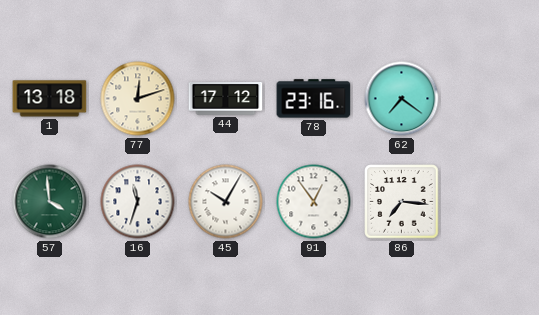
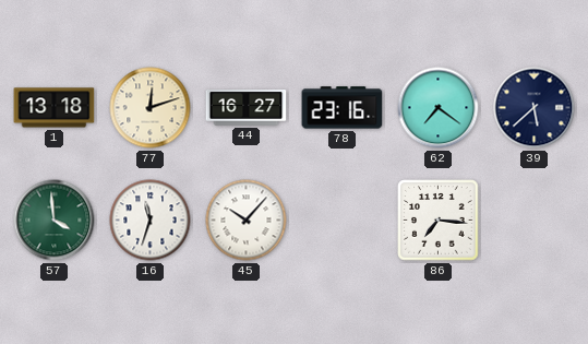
44: 17:12 -> 16:27 (247, 108)
39: none -> 5:38 (535, 108)
45: 10:05 -> 10:07 (247, 221)
91: 12:54 -> none (314, 202)
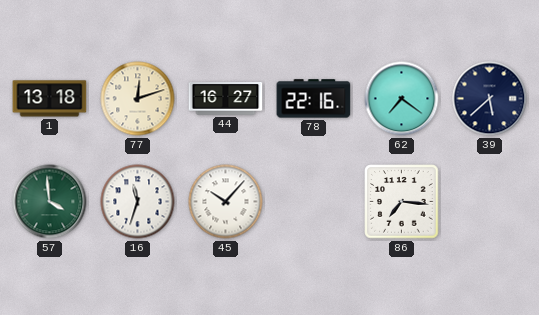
78: 23:16 -> 22:16 (314, 99)
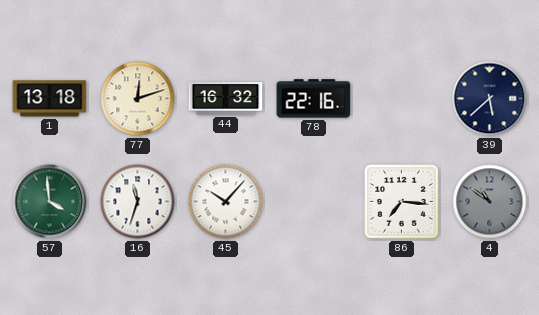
44: 16:27 -> 16:32 (226, 99)
62: 7:21 -> none (402, 99)
4: none -> 10:51 (490, 202)
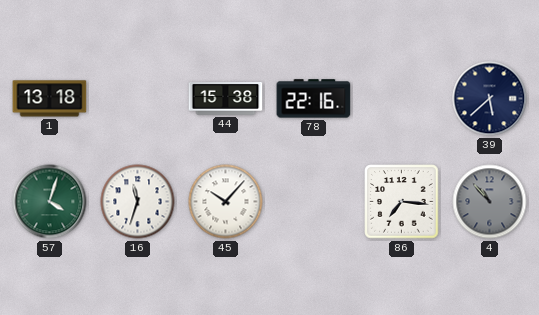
77: 12:12 -> none (138, 99)
44: 16:32 -> 15:38 (226, 99)
57: 3:59 -> 4:03 (50, 202)
4: 10:51 -> 10:53 (490, 202)
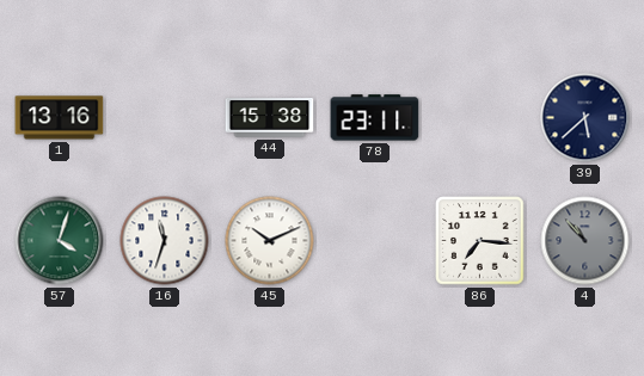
1: 13:18 -> 13:16 (60, 118)
78: 22:16 -> 23:11 (375, 118)
45: 10:07 -> 10:11 (270, 241)
